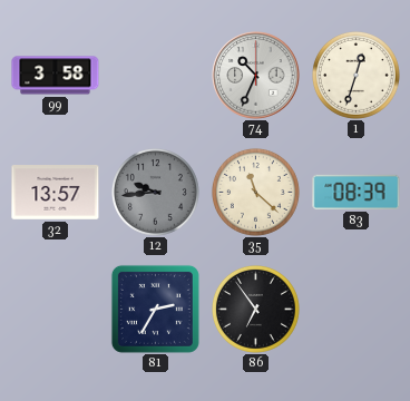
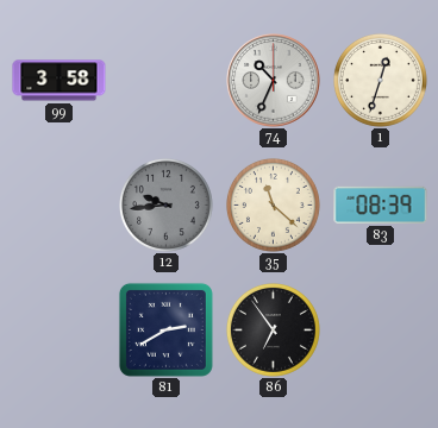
32: 13:57 -> none (56, 193)
81: 2:35 -> 2:40 (165, 329)
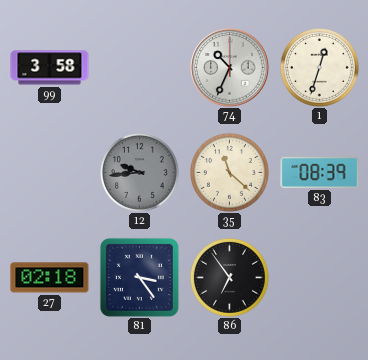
27: none -> 02:18 (50, 278)
81: 2:40 -> 3:24 (139, 277)
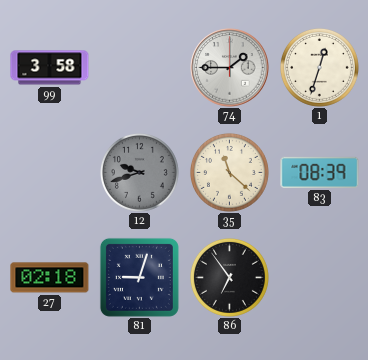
74: 10:34 -> 1:45 (230, 68)
12: 9:44 -> 9:42 (139, 172)
81: 3:24 -> 9:03 (139, 277)
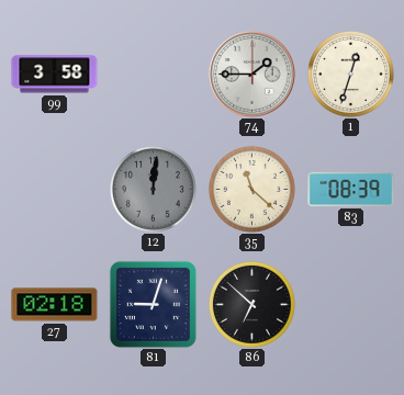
12: 9:42 -> 12:01 (153, 189)
86: 6:54 -> 6:52 (251, 304)
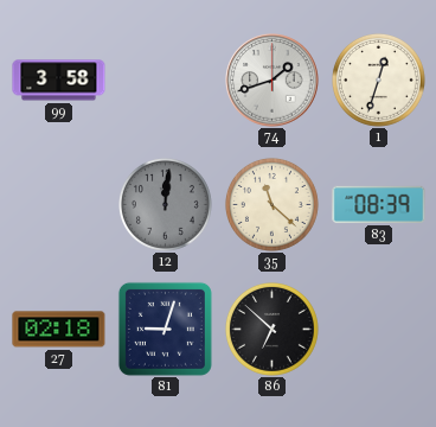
74: 1:45 -> 1:42 (272, 81)
